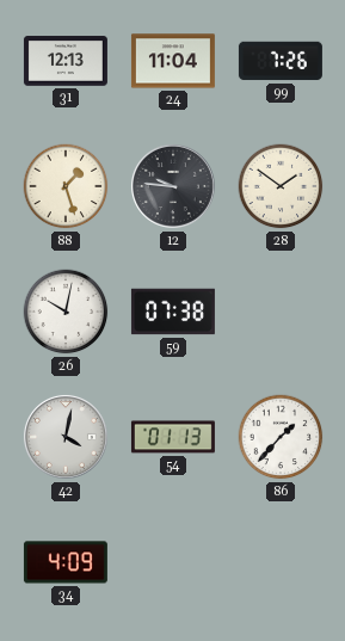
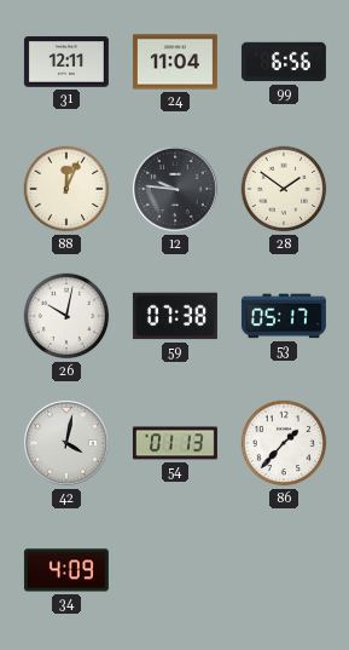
31: 12:13 -> 12:11 (66, 62)
99: 7:26 -> 6:56 (284, 62)
88: 1:27 -> 12:04 (66, 189)
53: none -> 05:17 (284, 316)
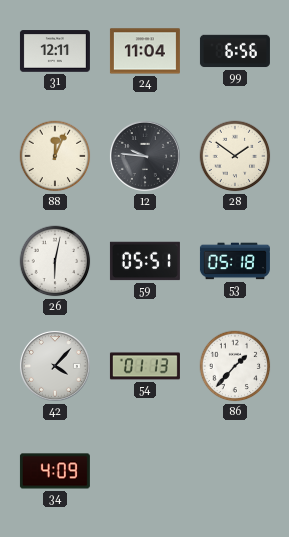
26: 10:02 -> 6:02 (55, 261)
59: 07:38 -> 05:51 (145, 261)
53: 05:17 -> 05:18 (235, 261)
42: 4:02 -> 4:07 (55, 366)
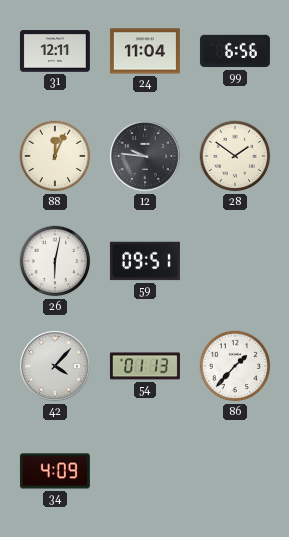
59: 05:51 -> 09:51 (145, 261)
53: 05:18 -> none (235, 261)
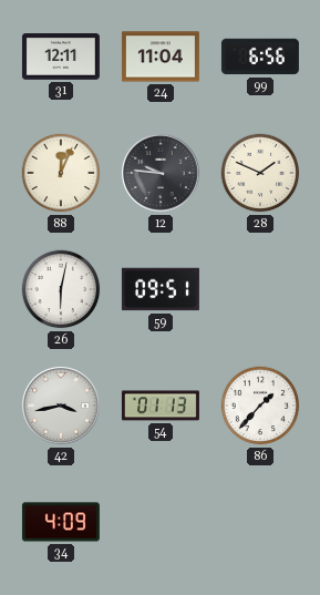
28: 1:51 -> 1:49 (260, 173)
42: 4:07 -> 3:43 (61, 406)
